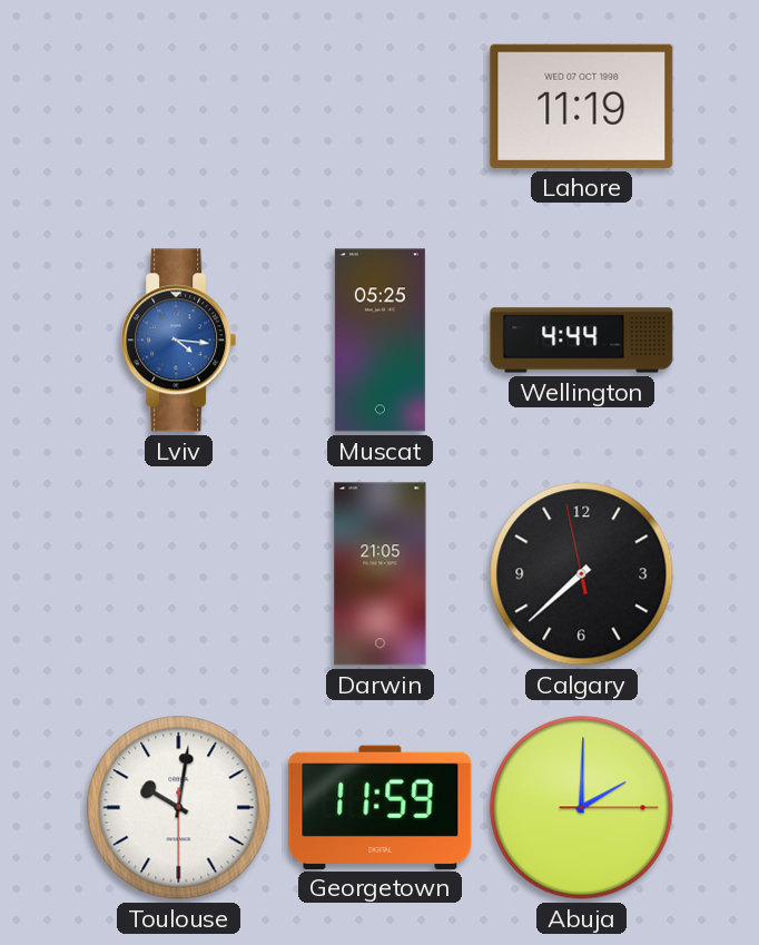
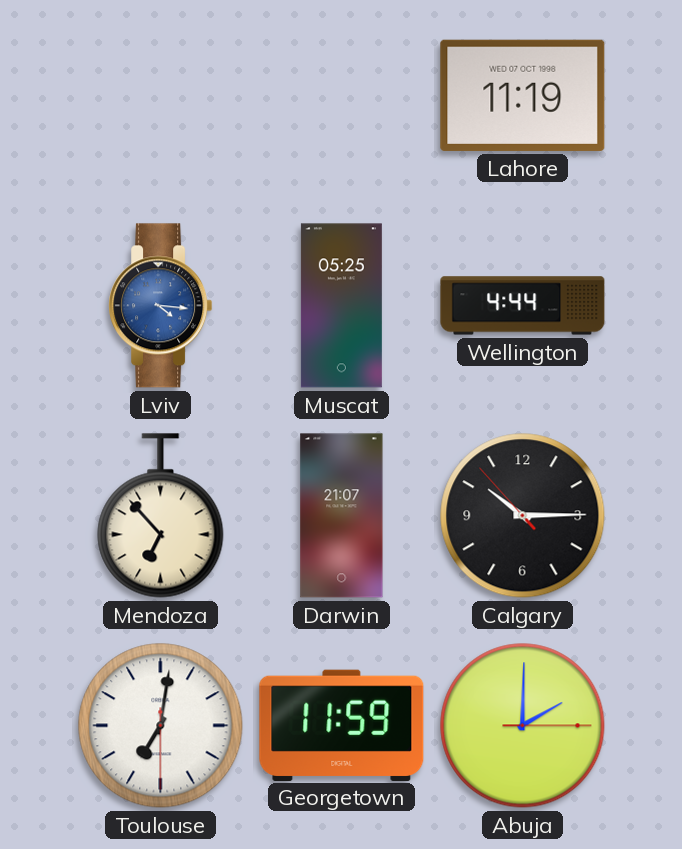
Mendoza: none -> 6:53 (161, 516)
Darwin: 21:05 -> 21:07 (342, 516)
Calgary: 7:37 -> 10:14 (523, 516)
Toulouse: 10:01 -> 7:01 (161, 726)
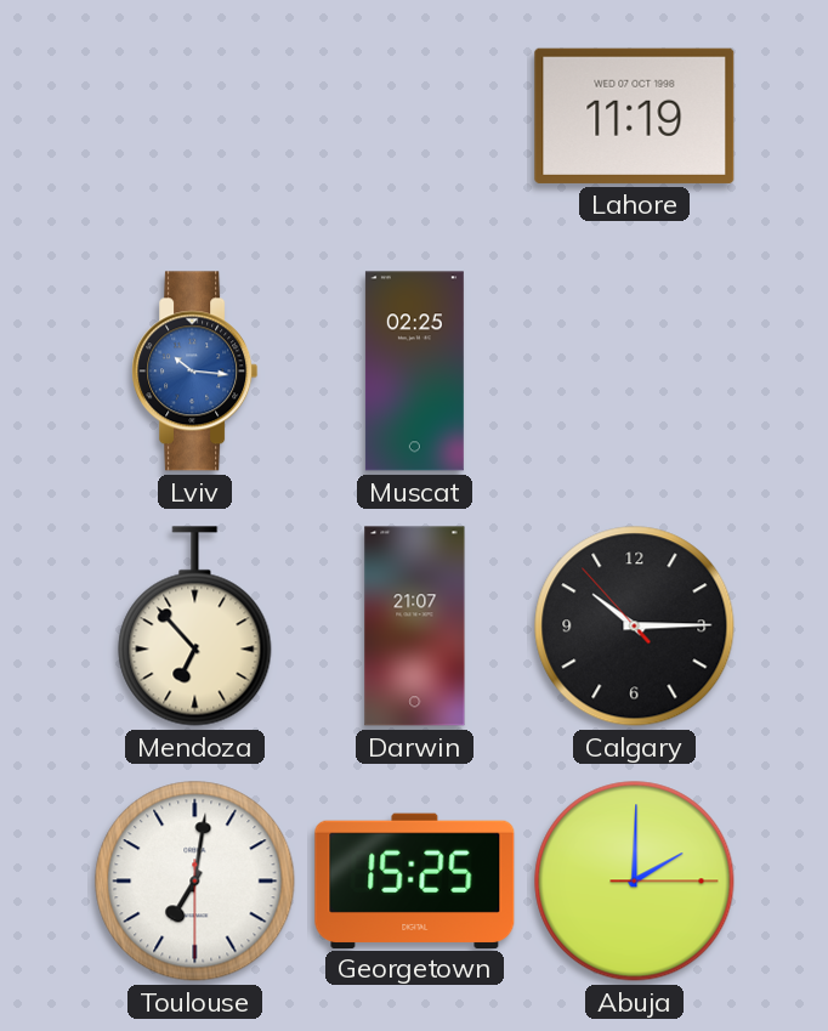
Lviv: 4:16 -> 10:16 (195, 372)
Muscat: 05:25 -> 02:25 (414, 372)
Wellington: 4:44 -> none (523, 306)
Georgetown: 11:59 -> 15:25 (415, 880)
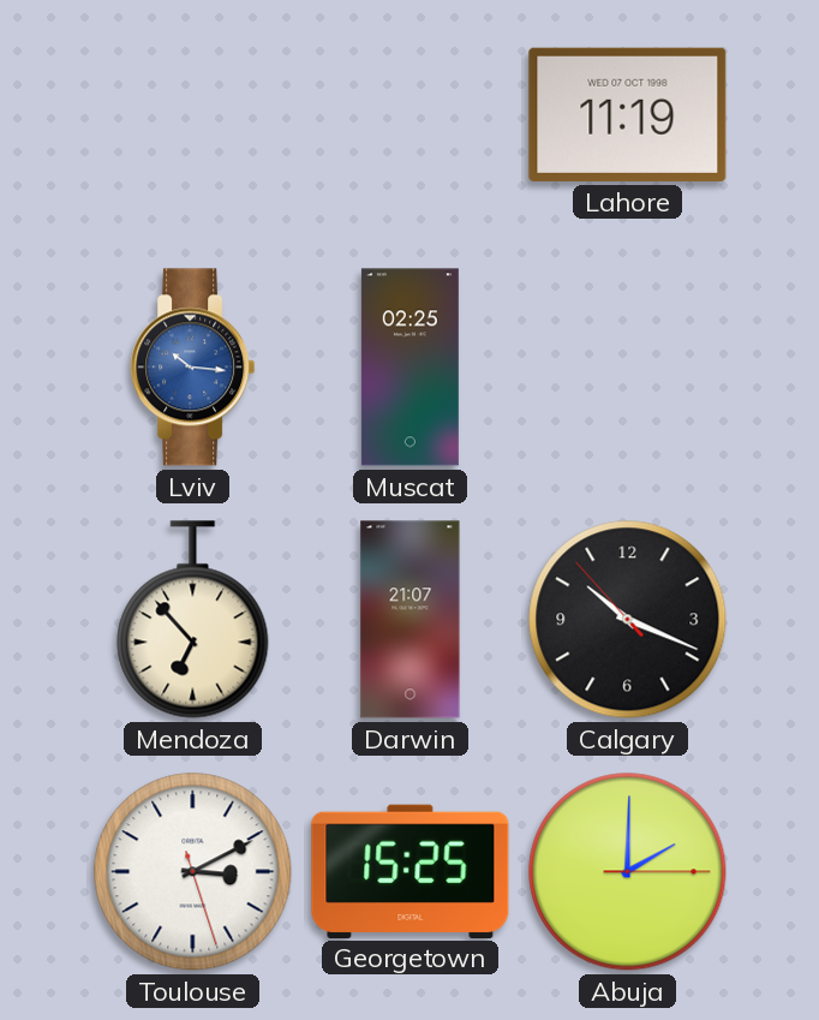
Calgary: 10:14 -> 10:18 (628, 620)
Toulouse: 7:01 -> 3:10 (193, 872)
